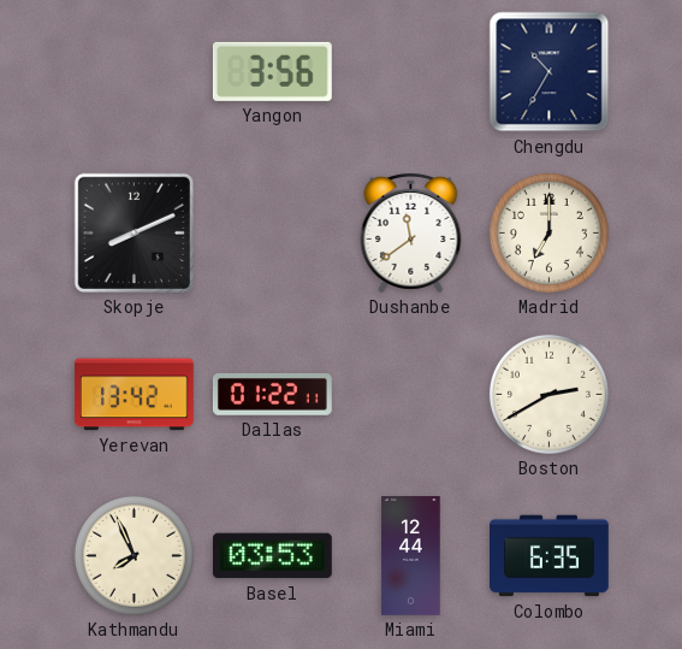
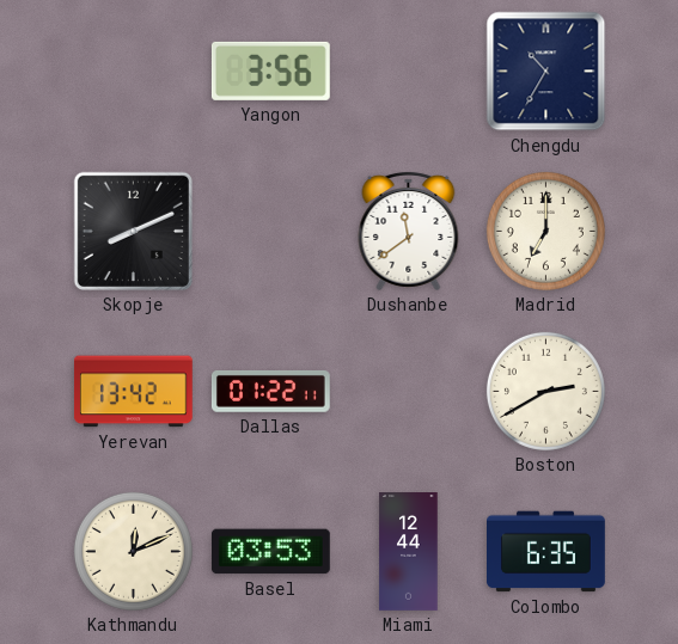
Kathmandu: 7:56 -> 12:11 (133, 551)
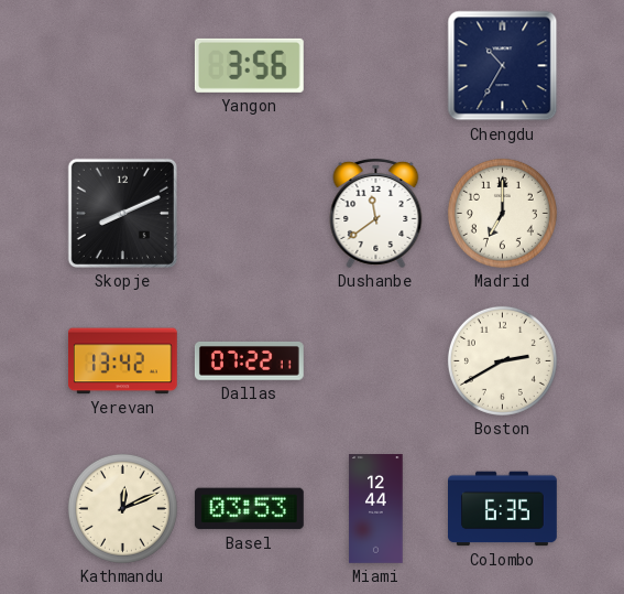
Dallas: 01:22 -> 07:22 (249, 361)
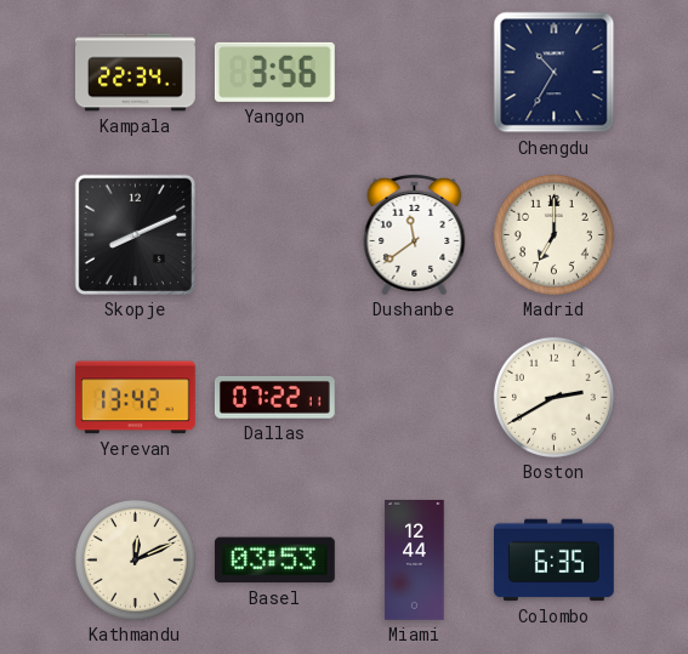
Kampala: none -> 22:34 (136, 73)
